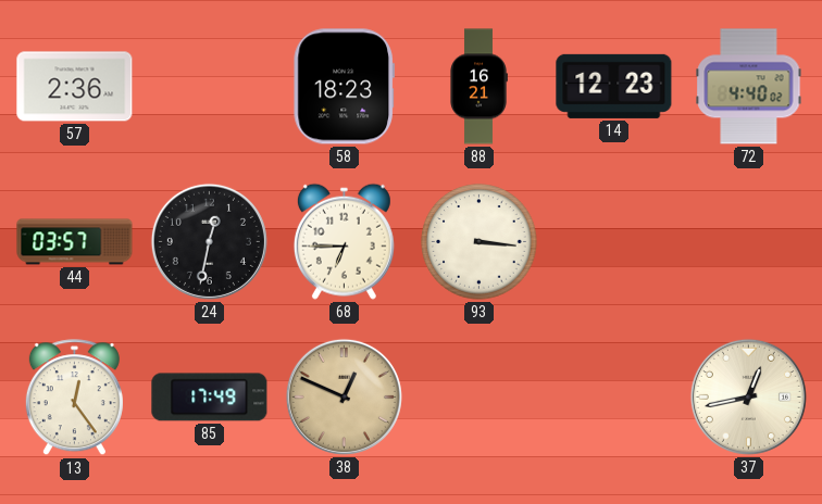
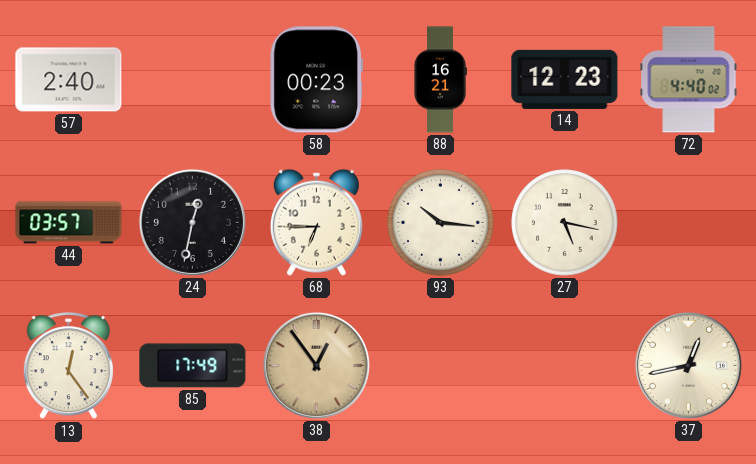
57: 2:36 -> 2:40 (69, 80)
58: 18:23 -> 00:23 (316, 80)
93: 3:16 -> 10:16 (441, 223)
27: none -> 5:17 (565, 223)
38: 12:49 -> 12:54 (316, 365)
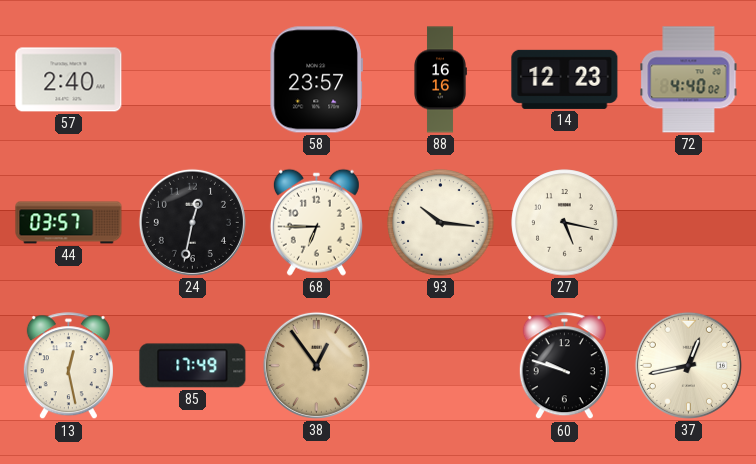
58: 00:23 -> 23:57 (316, 80)
88: 16:21 -> 16:16 (440, 80)
13: 12:24 -> 12:28 (68, 366)
60: none -> 9:48 (564, 366)
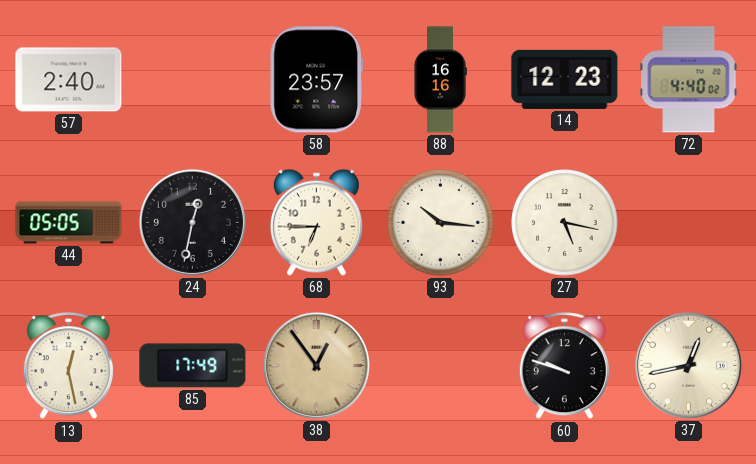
44: 03:57 -> 05:05 (69, 223)
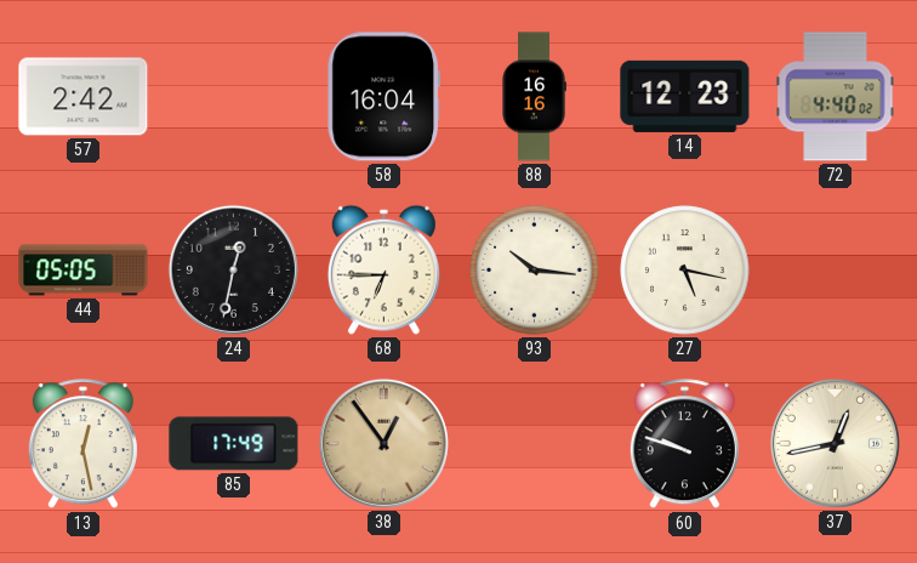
57: 2:40 -> 2:42 (84, 97)
58: 23:57 -> 16:04 (383, 97)
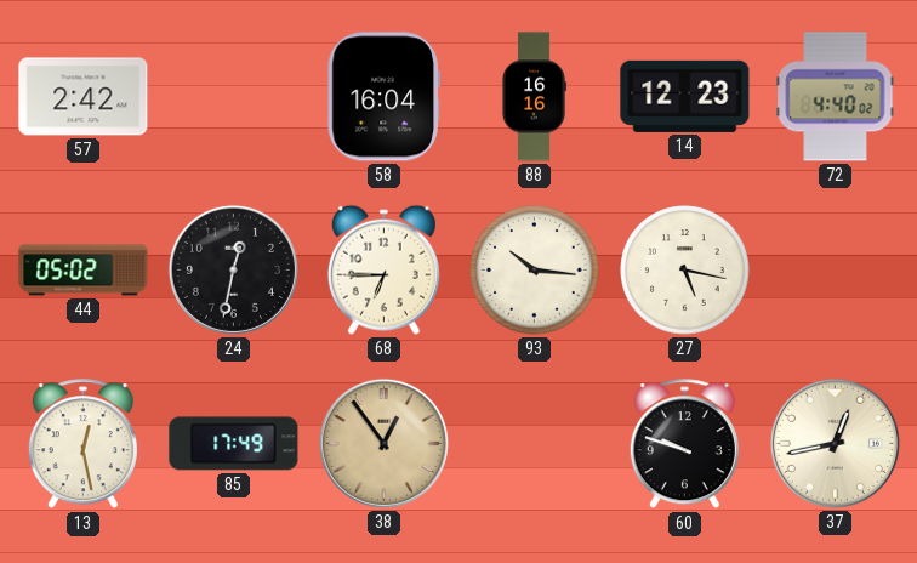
44: 05:05 -> 05:02 (84, 271)
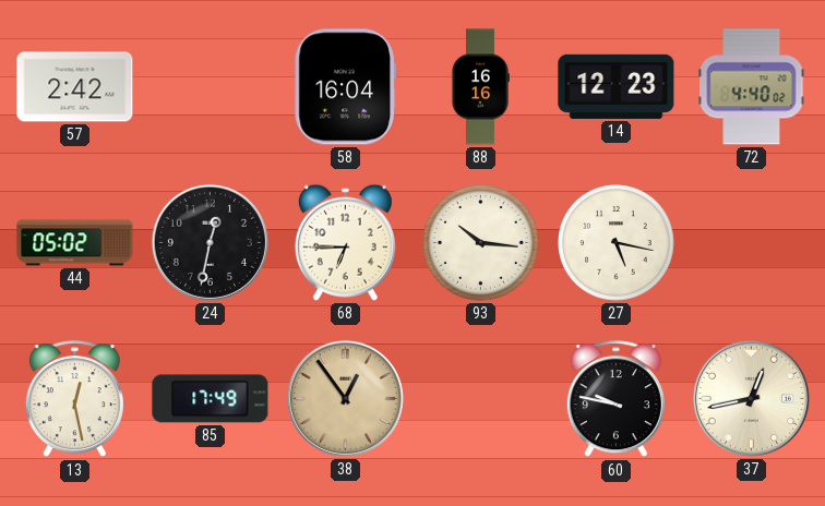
60: 9:48 -> 9:47 (615, 399)
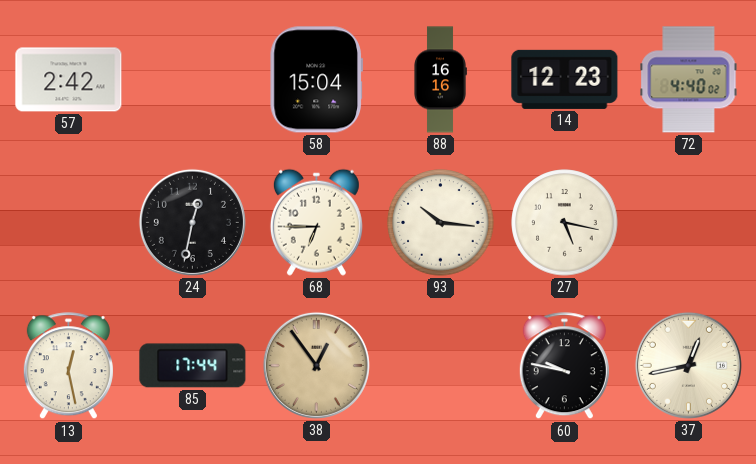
58: 16:04 -> 15:04 (316, 80)
44: 05:02 -> none (75, 243)
85: 17:49 -> 17:44 (193, 366)
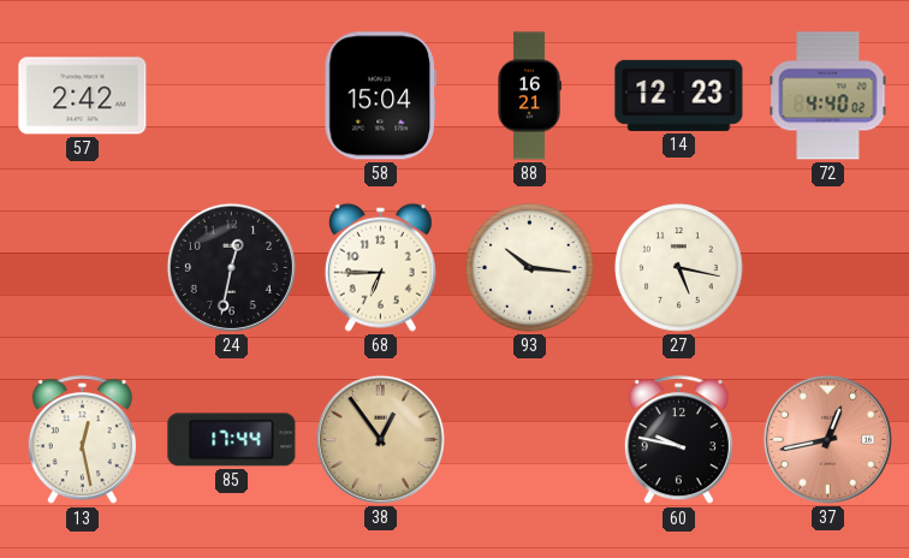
88: 16:16 -> 16:21 (529, 96)
37 dial: cream -> salmon (827, 439)
